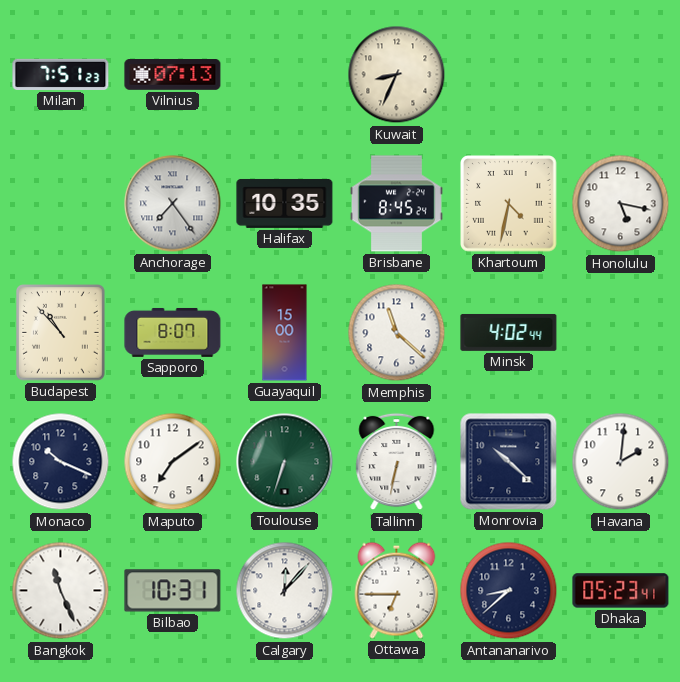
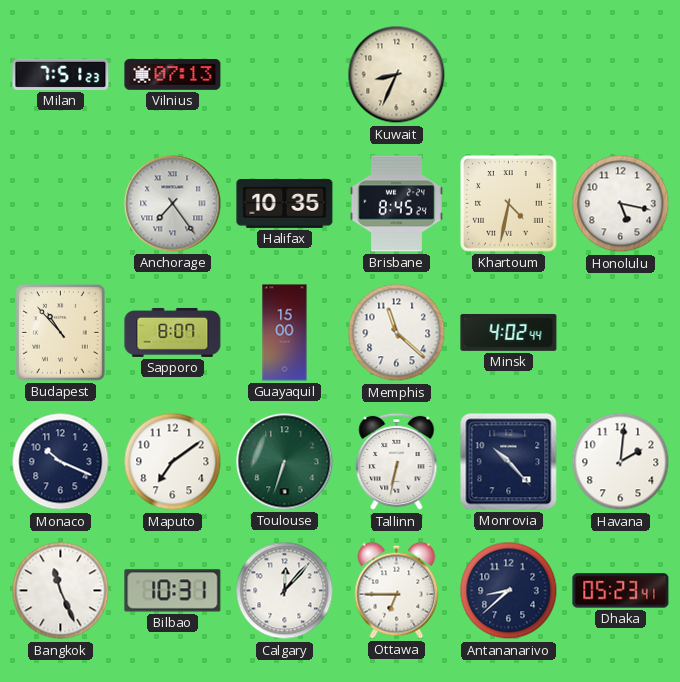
Monrovia: 10:22 -> 10:23 (509, 462)
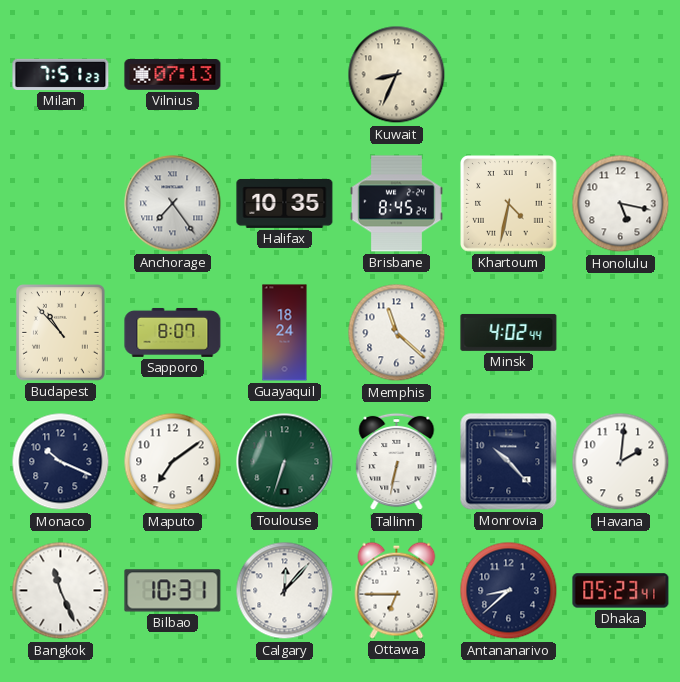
Guayaquil: 15:00 -> 18:24 (285, 333)
